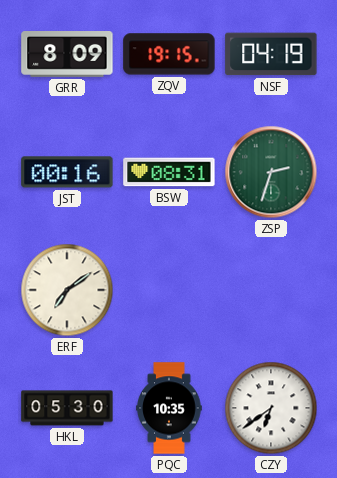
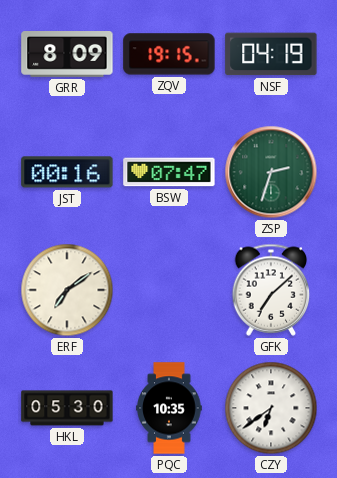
BSW: 08:31 -> 07:47 (169, 172)
GFK: none -> 7:08 (271, 290)
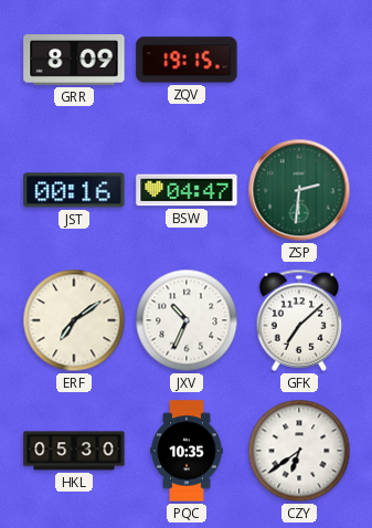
NSF: 04:19 -> none (271, 54)
BSW: 07:47 -> 04:47 (187, 190)
ZSP: 2:33 -> 2:31 (299, 190)
JXV: none -> 10:34 (187, 320)
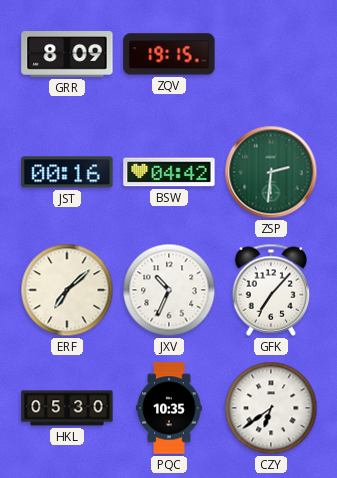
BSW: 04:47 -> 04:42 (169, 172)
ERF: 7:09 -> 7:08 (67, 290)
GFK: 7:08 -> 7:07 (271, 290)
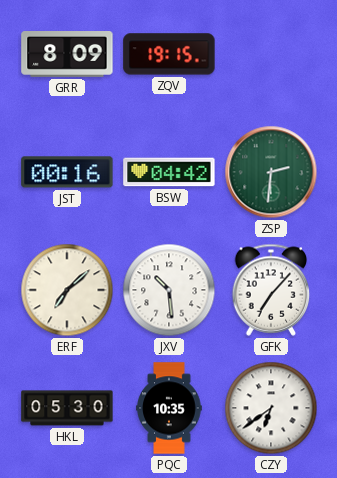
JXV: 10:34 -> 10:29 (169, 290)
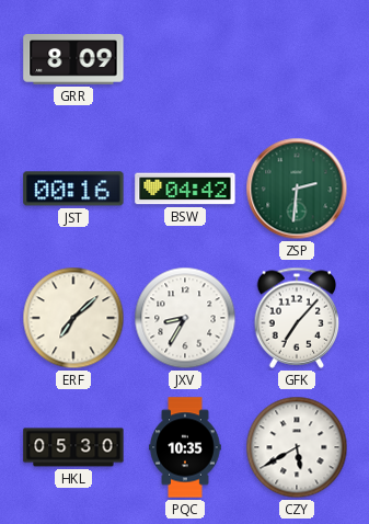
ZQV: 19:15 -> none (169, 54)
JXV: 10:29 -> 8:35 (185, 318)
CZY: 6:39 -> 5:40 (297, 447)
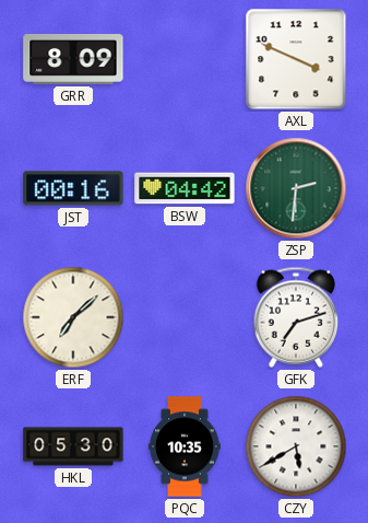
AXL: none -> 3:49 (296, 59)
JXV: 8:35 -> none (185, 318)
GFK: 7:07 -> 7:12 (296, 317)
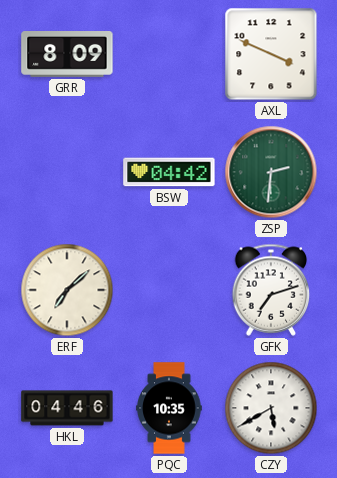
JST: 00:16 -> none (73, 188)
HKL: 05:30 -> 04:46 (67, 408)
